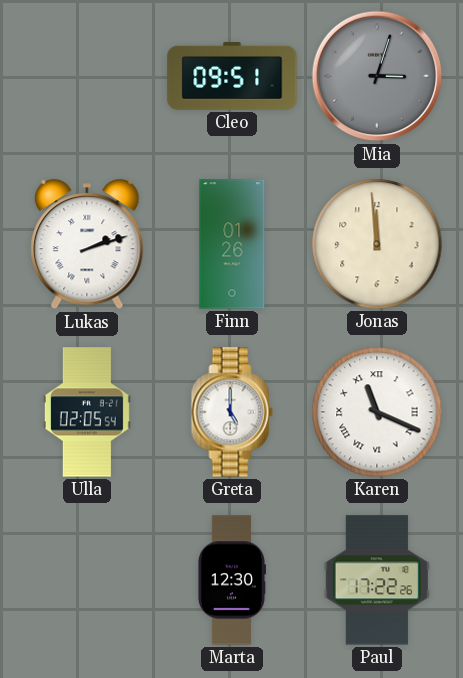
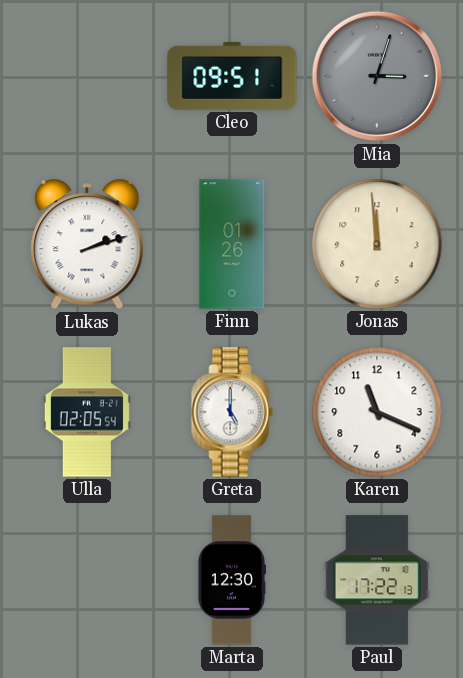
Karen numerals: Roman -> Arabic (377, 412)
Paul: 17:22:26 -> 17:22:13 (376, 580)
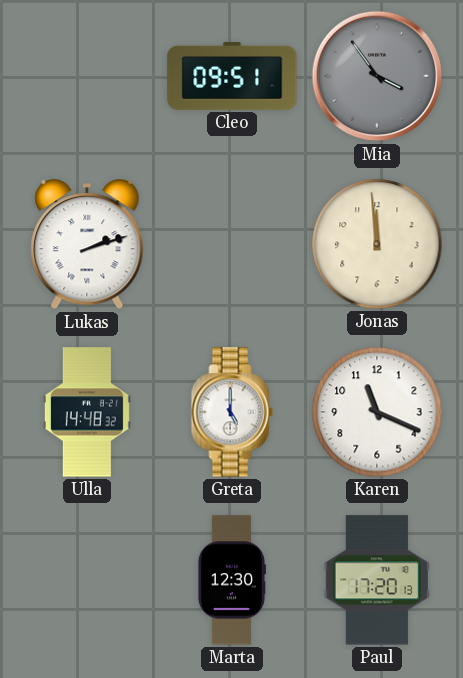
Mia: 3:03 -> 3:54 (377, 76)
Finn: 01:26 -> none (232, 244)
Ulla: 02:05 -> 14:48 (87, 412)
Paul: 17:22 -> 17:20 (376, 580)
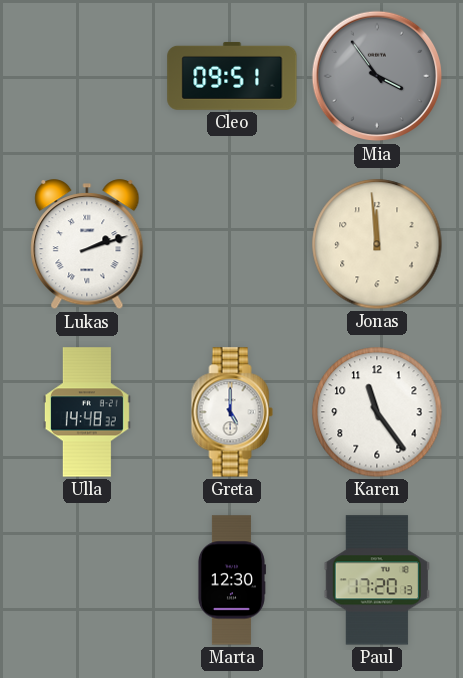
Karen: 11:19 -> 11:24 (377, 412)
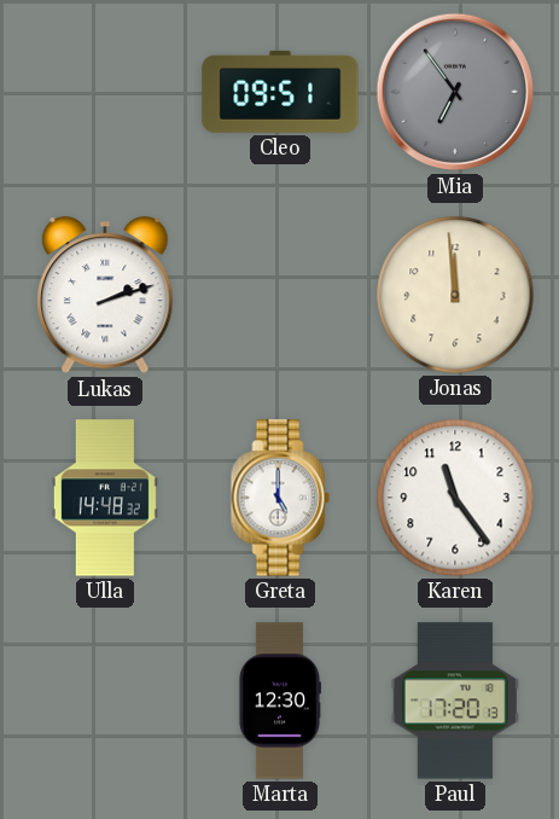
Mia: 3:54 -> 6:54 (455, 92)
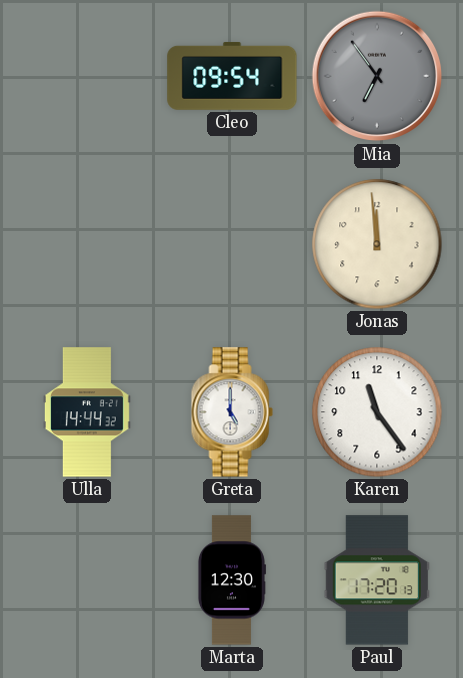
Cleo: 09:51 -> 09:54 (232, 76)
Lukas: 2:12 -> none (105, 296)
Ulla: 14:48 -> 14:44 (87, 412)
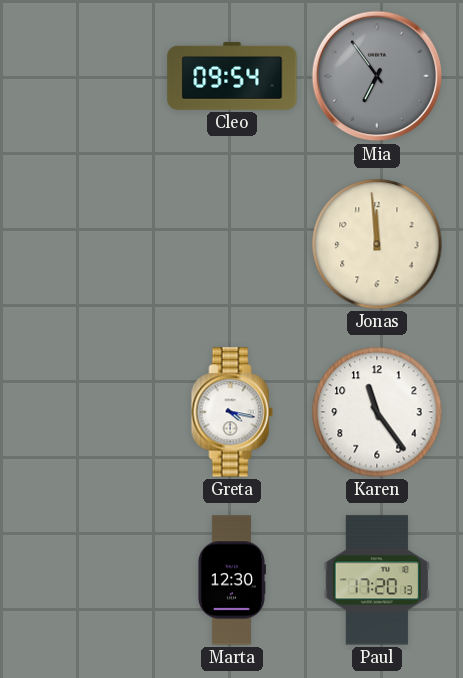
Ulla: 14:44 -> none (87, 412)
Greta: 5:00 -> 4:17 (232, 412)
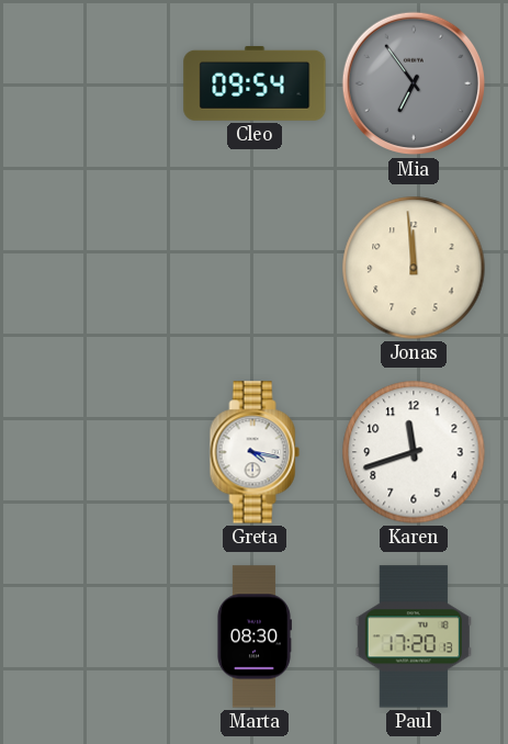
Karen: 11:24 -> 11:42 (414, 452)
Marta: 12:30 -> 08:30 (253, 636)
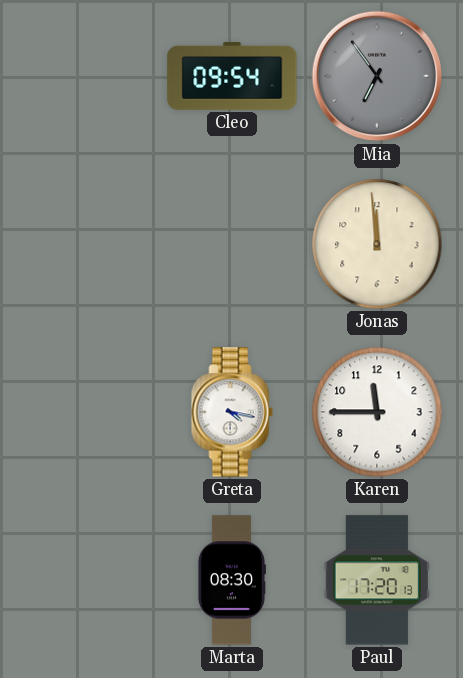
Karen: 11:42 -> 11:45 (377, 412)
